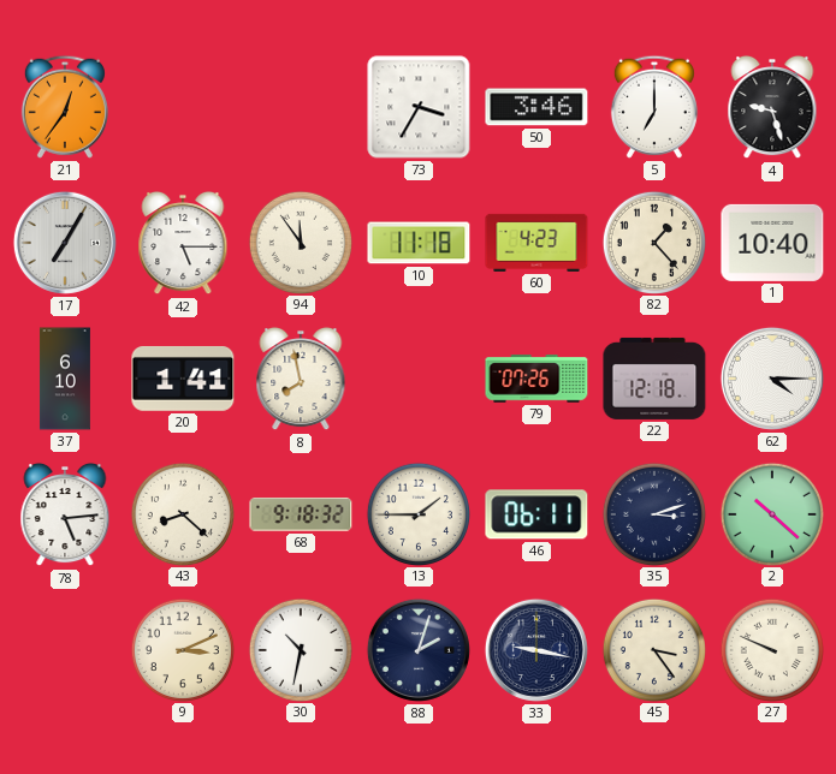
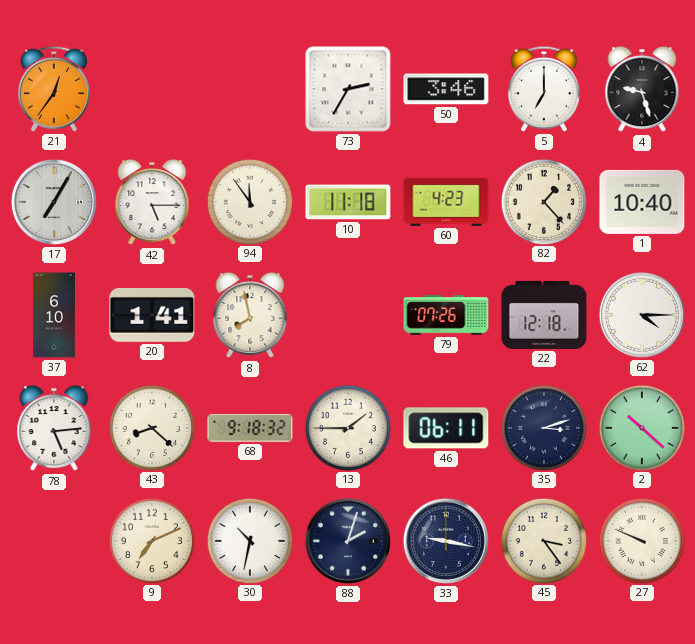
73: 3:35 -> 2:35 (348, 89)
9: 3:11 -> 7:11 (151, 540)
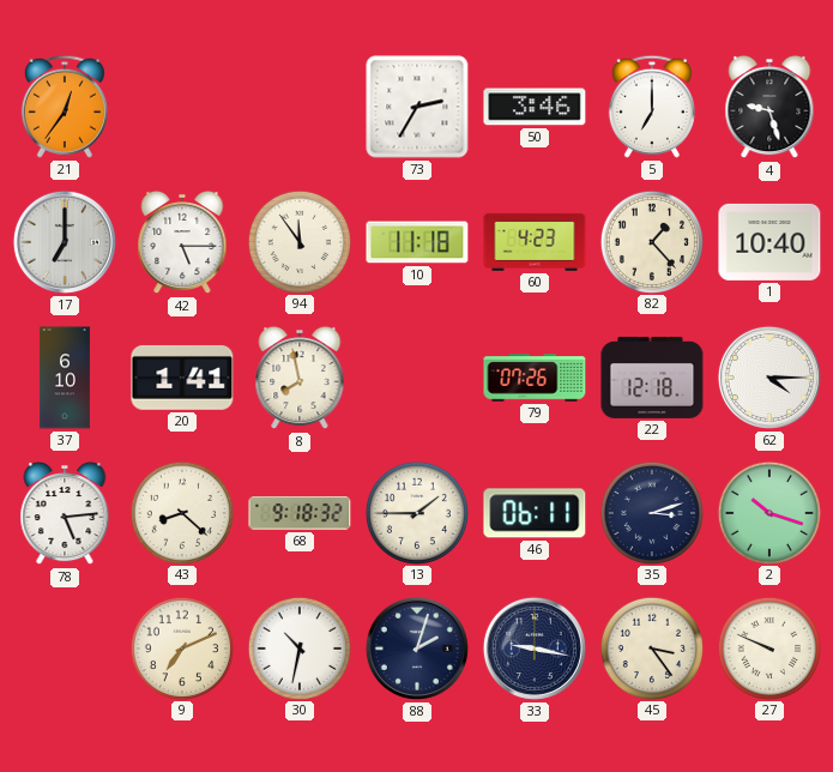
17: 7:05 -> 7:00 (65, 242)
2: 10:22 -> 10:18 (768, 512)
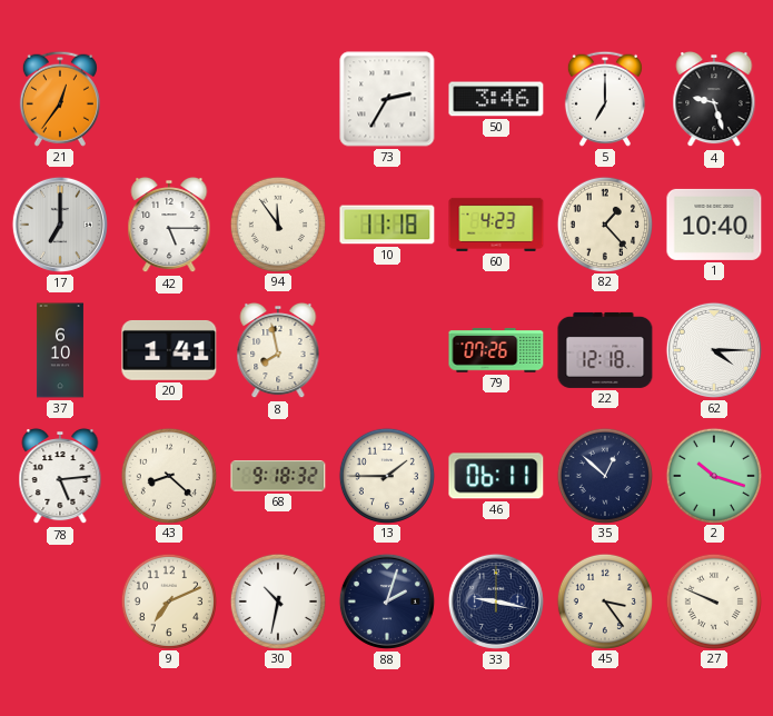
35: 3:12 -> 12:52 (604, 475)
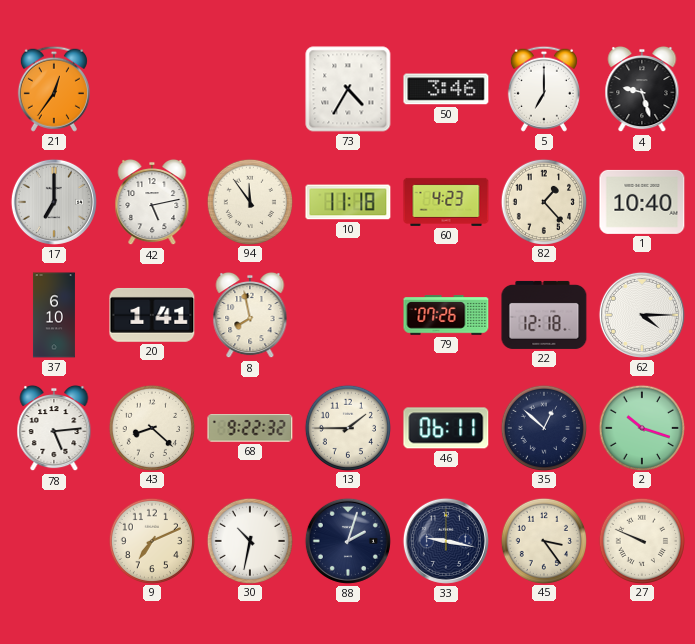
73: 2:35 -> 4:35 (348, 89)
42: 5:15 -> 5:13 (152, 202)
68: 9:18 -> 9:22 (250, 428)
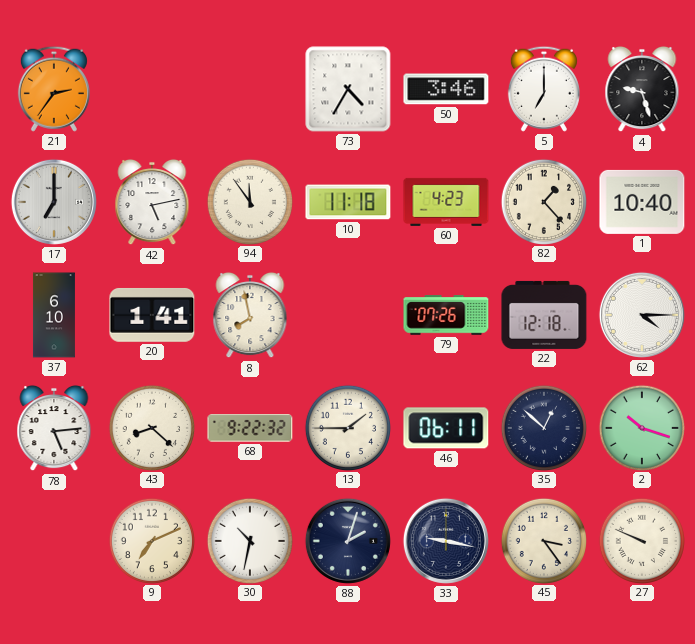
21: 12:36 -> 2:36 (54, 89)
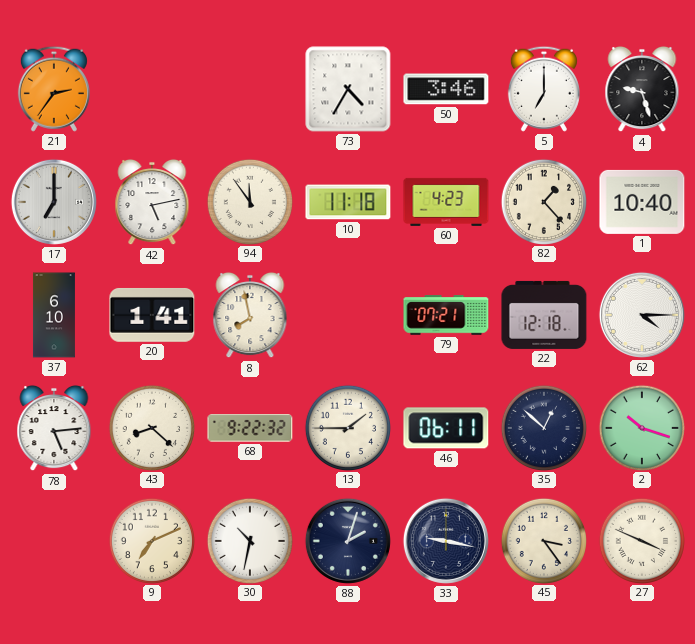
79: 07:26 -> 07:21 (446, 315)
27: 9:49 -> 3:49 (641, 540)
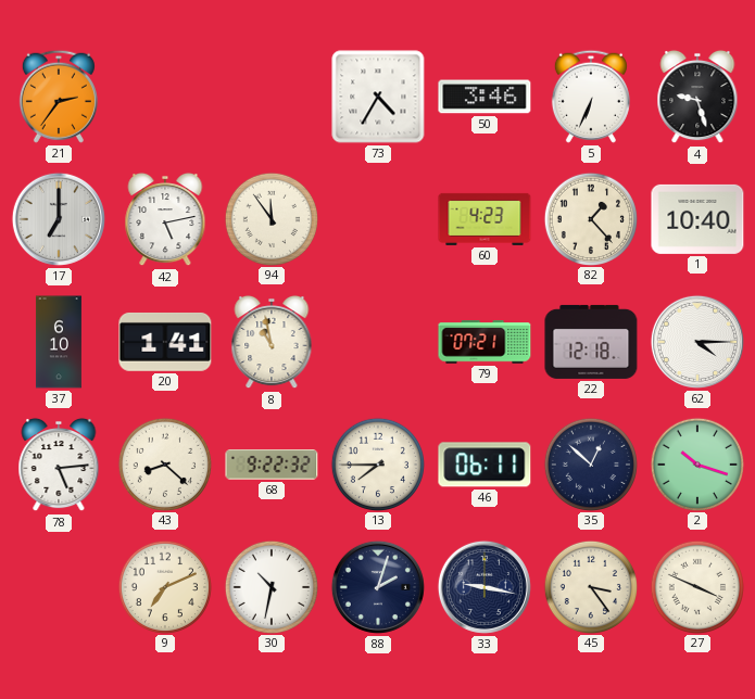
5: 7:00 -> 6:34 (591, 97)
10: 11:18 -> none (348, 202)
8: 7:58 -> 10:58 (272, 342)
13: 1:45 -> 7:45 (377, 463)
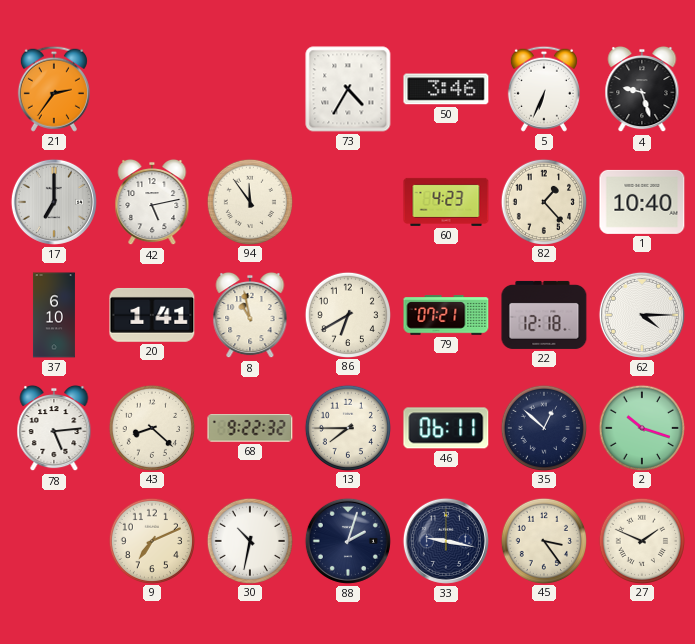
86: none -> 6:40 (347, 314)
27: 3:49 -> 1:49 (641, 540)
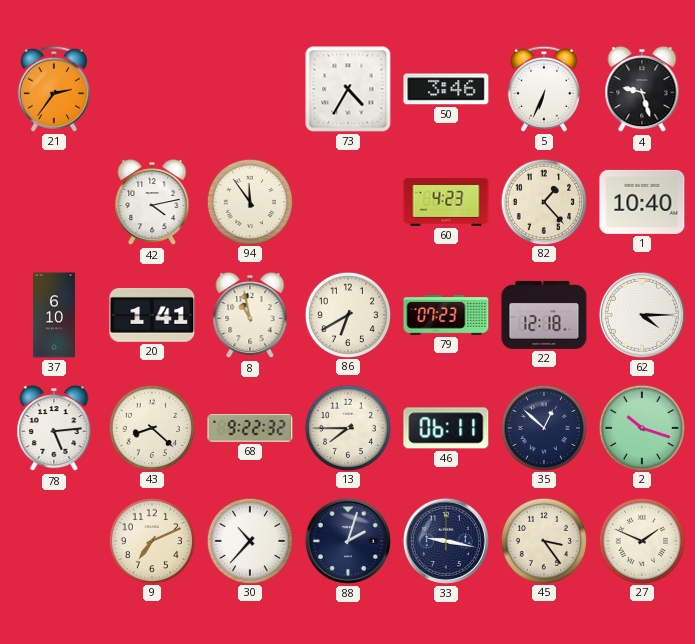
17: 7:00 -> none (54, 202)
42: 5:13 -> 4:13 (152, 202)
79: 07:21 -> 07:23 (446, 315)
30: 10:32 -> 10:37 (249, 540)
